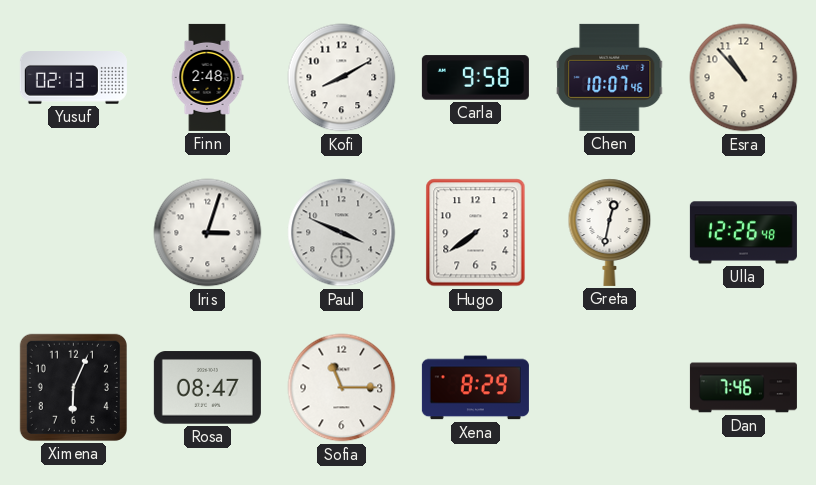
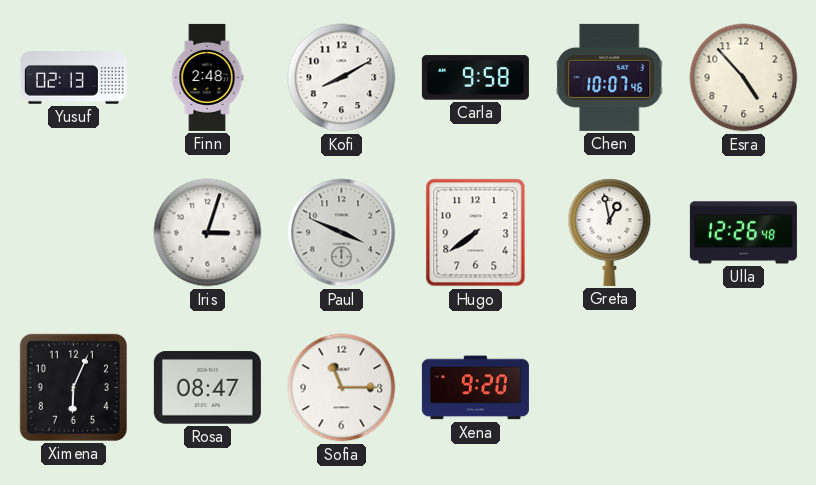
Esra: 10:53 -> 4:53 (744, 78)
Greta: 12:32 -> 12:58 (610, 232)
Xena: 8:29 -> 9:20 (475, 388)
Dan: 7:46 -> none (743, 388)
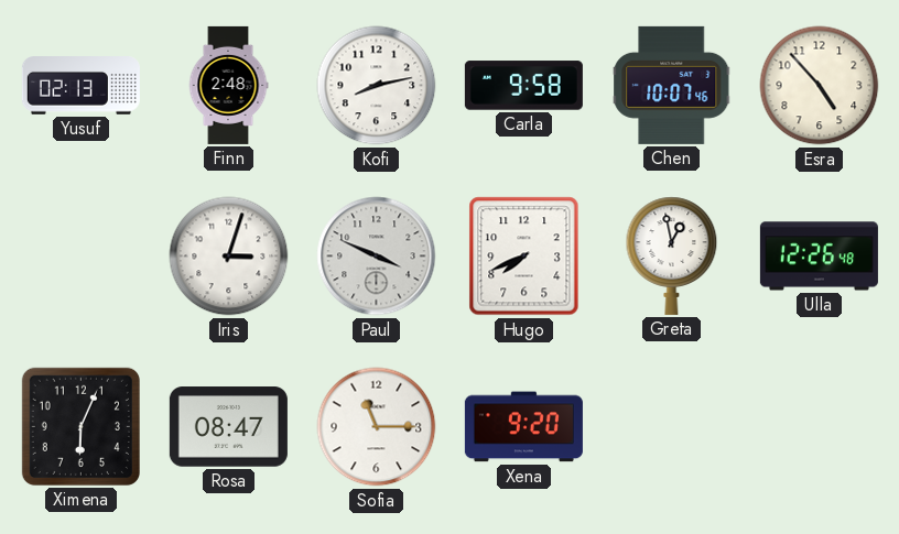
Kofi: 8:10 -> 8:13 (377, 86)
Hugo: 7:39 -> 7:41 (524, 257)
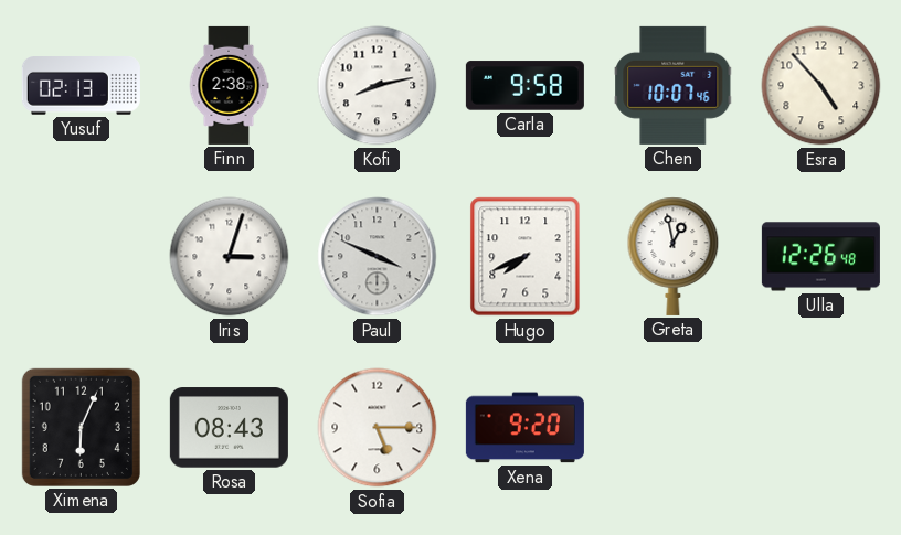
Finn: 2:48 -> 2:38 (229, 85)
Rosa: 08:47 -> 08:43 (229, 428)
Sofia: 11:15 -> 5:15 (378, 428)
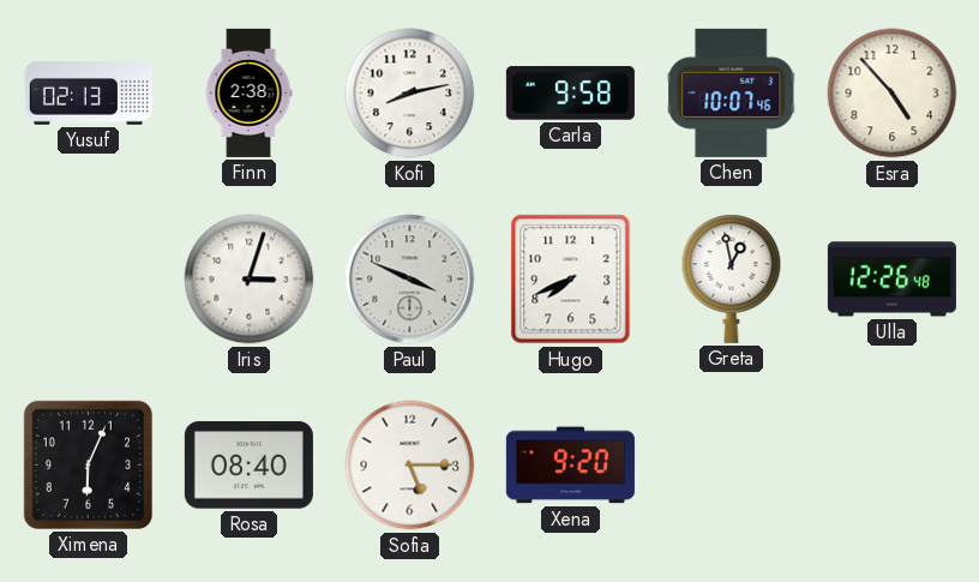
Rosa: 08:43 -> 08:40 (248, 466)
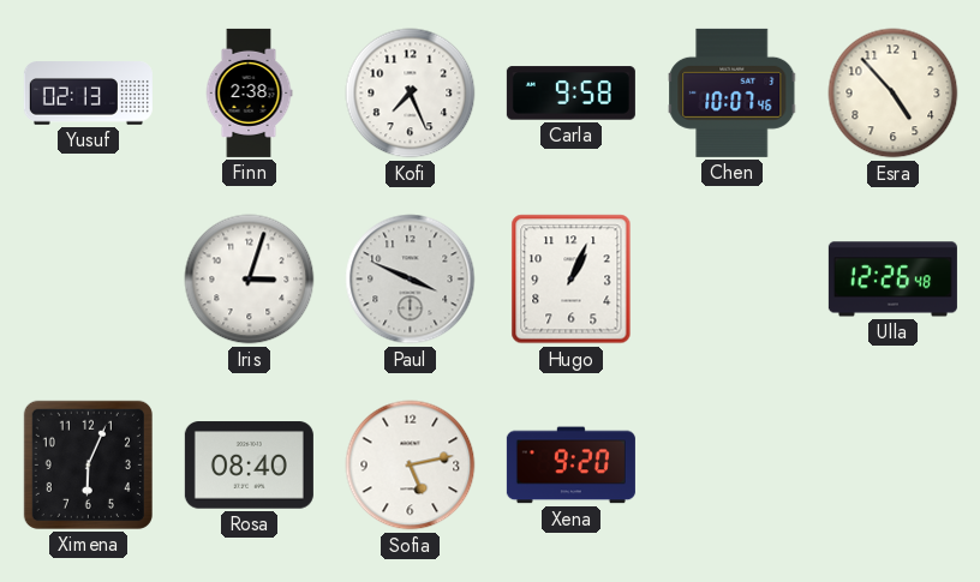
Kofi: 8:13 -> 7:26 (411, 94)
Hugo: 7:41 -> 1:04 (572, 280)
Greta: 12:58 -> none (732, 278)
Sofia: 5:15 -> 5:13 (411, 466)
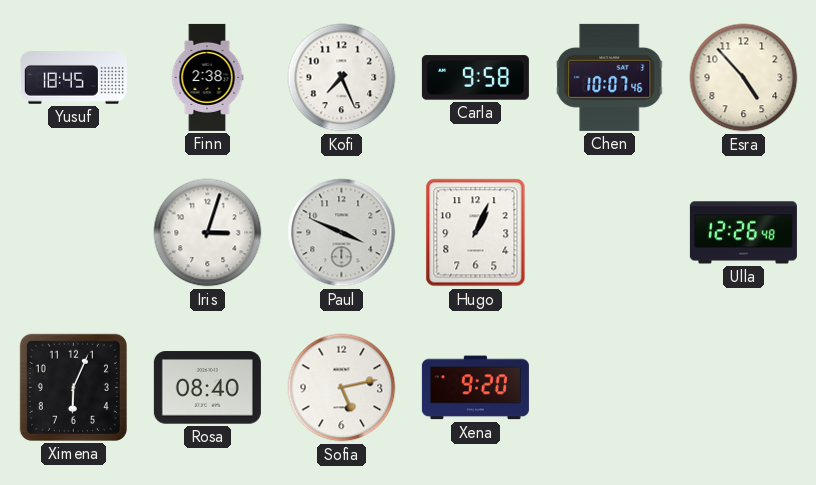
Yusuf: 02:13 -> 18:45 (73, 78)
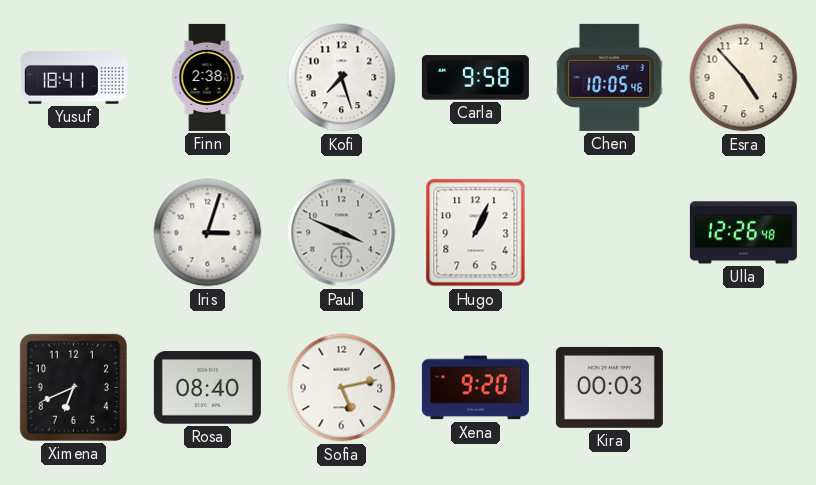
Yusuf: 18:45 -> 18:41 (73, 78)
Kofi: 7:26 -> 7:27 (342, 78)
Chen: 10:07 -> 10:05 (610, 77)
Ximena: 6:04 -> 6:41 (73, 387)
Kira: none -> 00:03 (609, 387)
